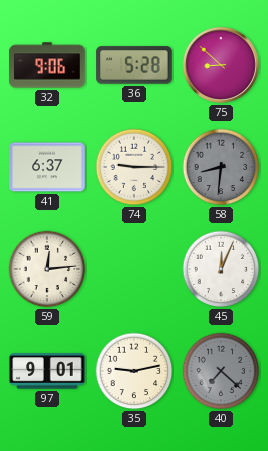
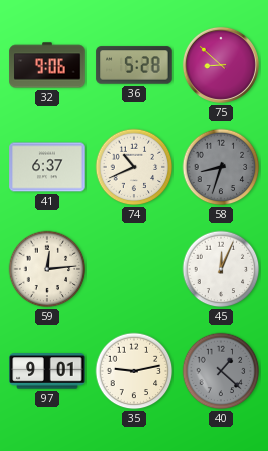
74: 9:15 -> 10:41 (134, 167)
58: 8:31 -> 8:33 (221, 167)
40: 7:22 -> 1:22 (221, 371)
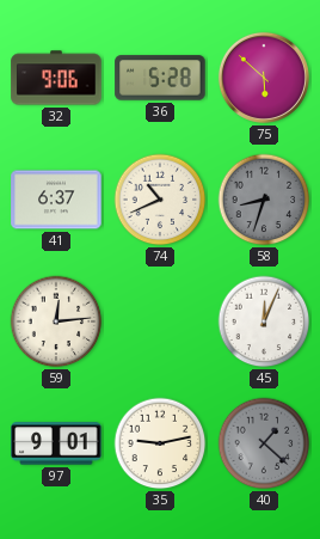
75: 8:52 -> 5:52 (264, 78)
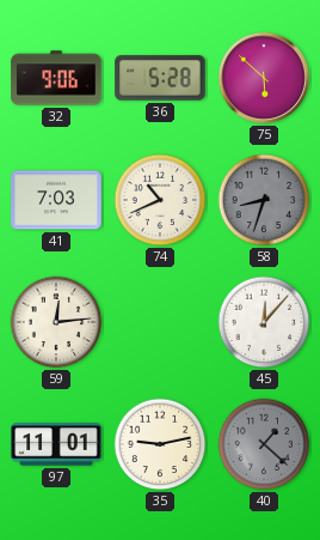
41: 6:37 -> 7:03 (56, 200)
45: 12:04 -> 12:07 (264, 322)
97: 9:01 -> 11:01 (56, 444)
